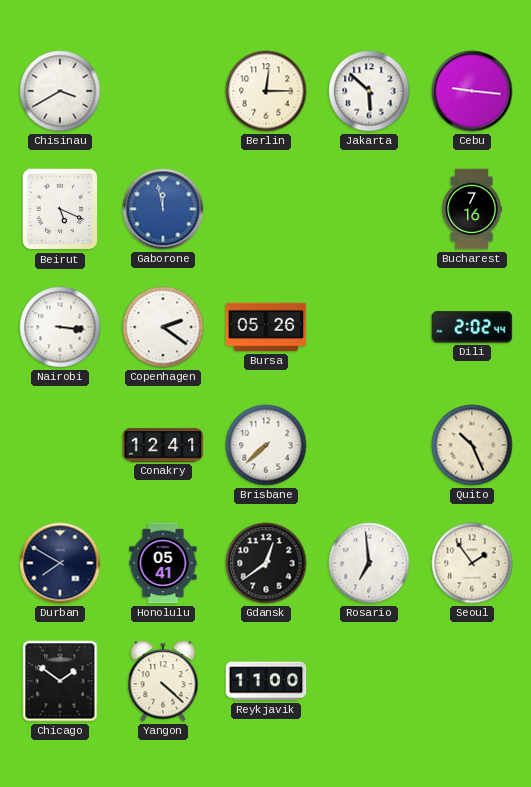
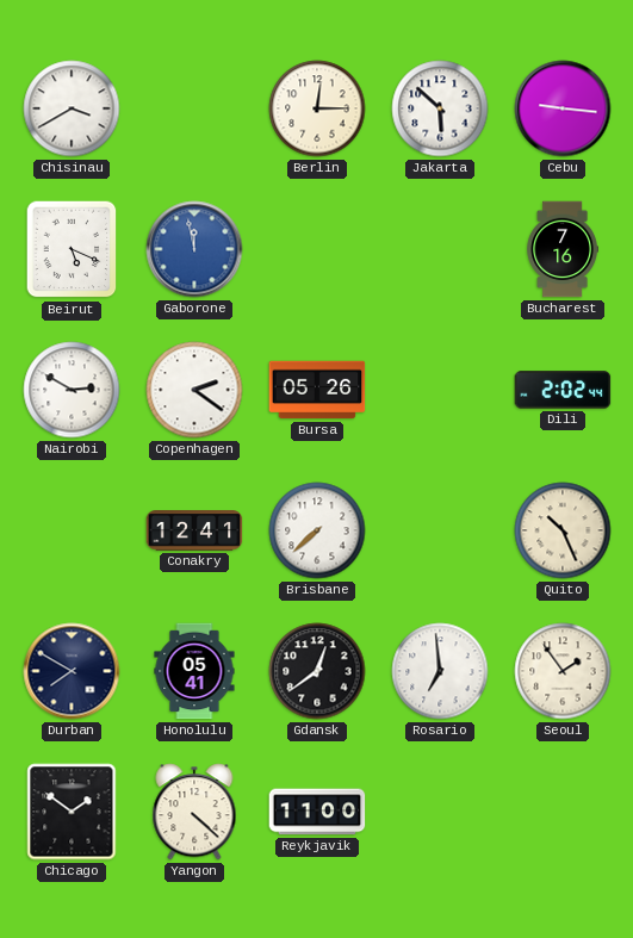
Nairobi: 3:16 -> 2:50 (72, 390)
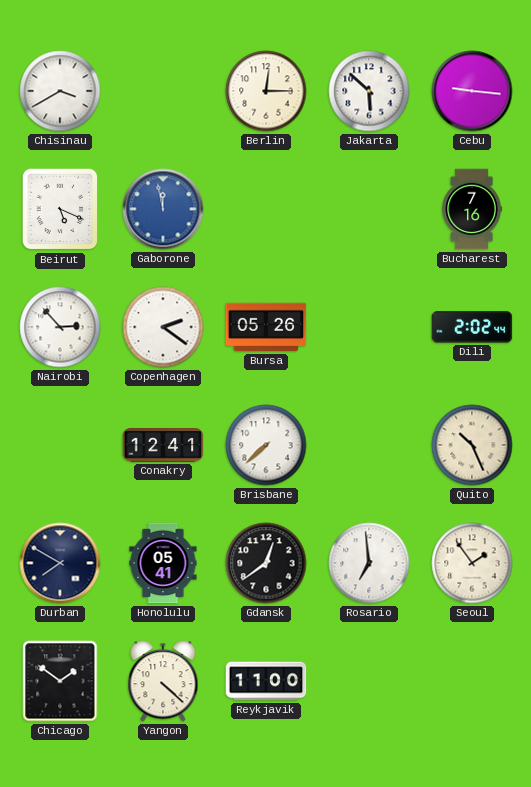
Nairobi: 2:50 -> 2:53 (60, 327)
